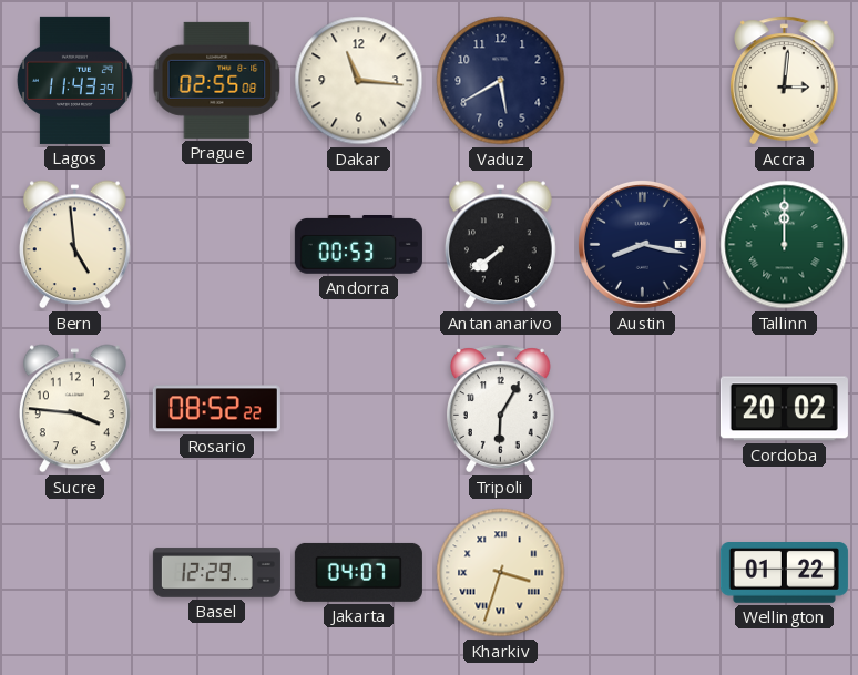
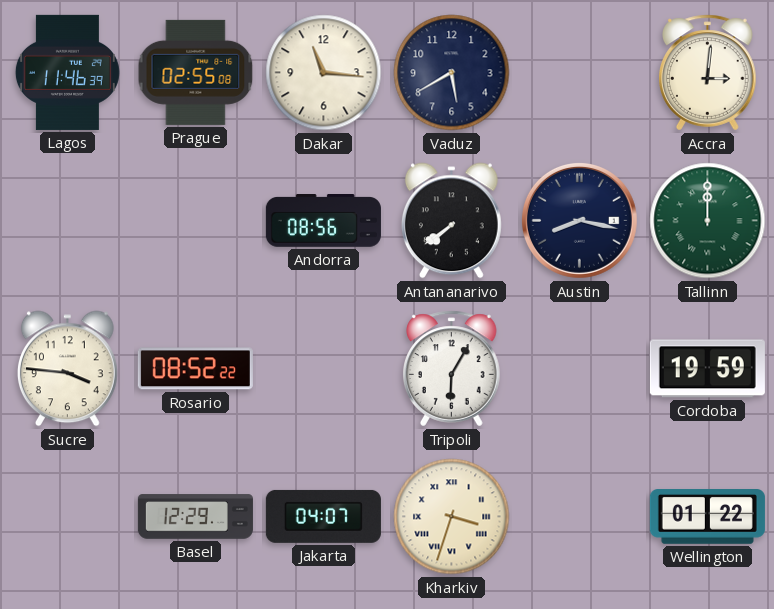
Lagos: 11:43 -> 11:46 (67, 72)
Bern: 4:59 -> none (74, 245)
Andorra: 00:53 -> 08:56 (323, 221)
Cordoba: 20:02 -> 19:59 (707, 369)
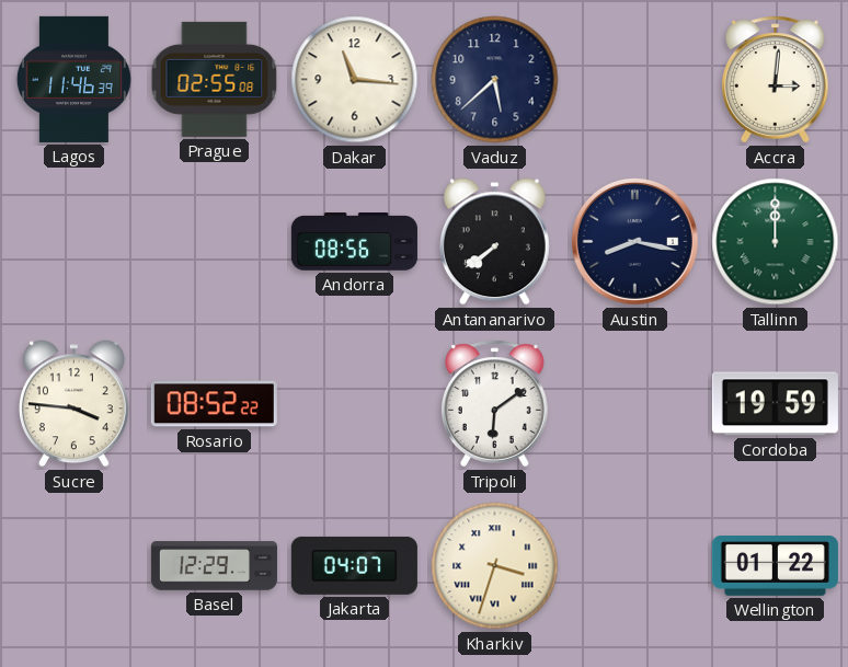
Vaduz: 5:40 -> 5:38 (495, 80)
Tripoli: 6:05 -> 6:09 (495, 404)
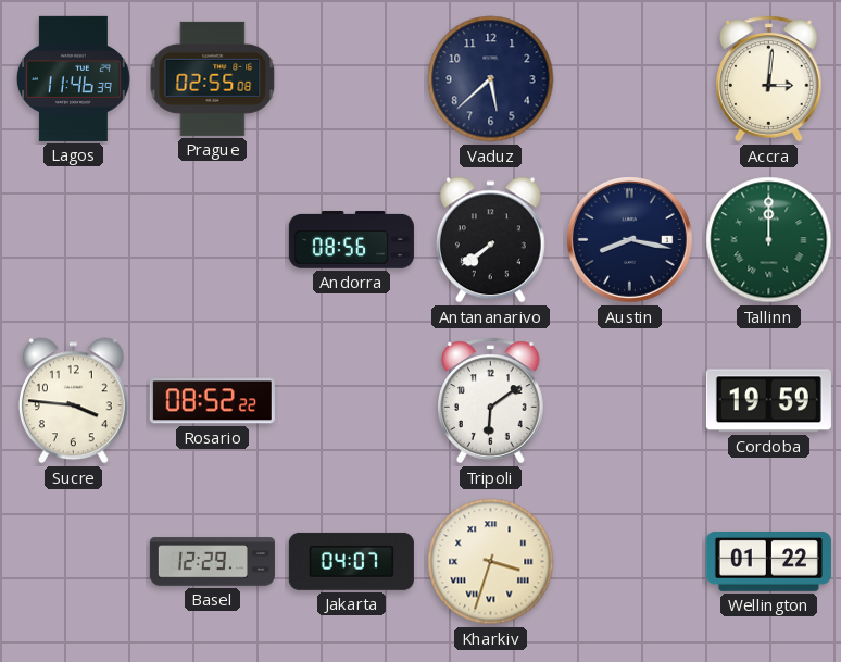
Dakar: 11:16 -> none (355, 80)
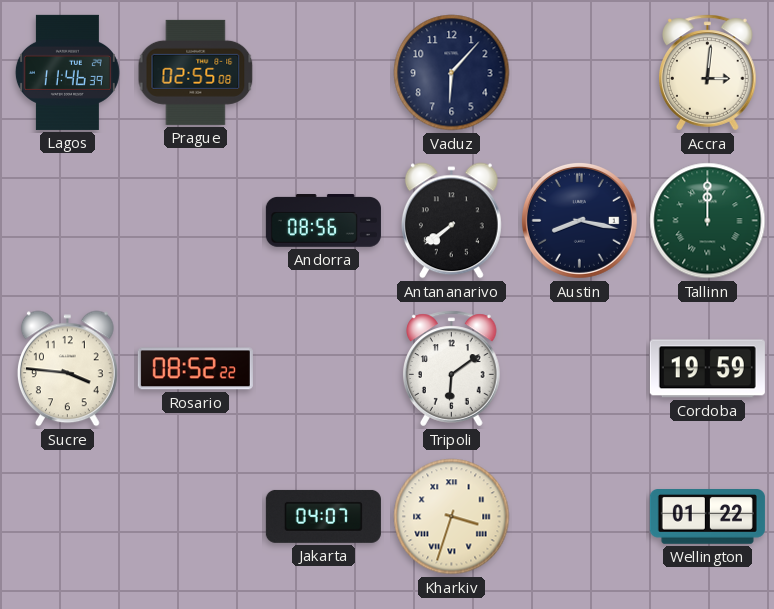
Vaduz: 5:38 -> 6:07 (452, 73)
Basel: 12:29 -> none (212, 562)
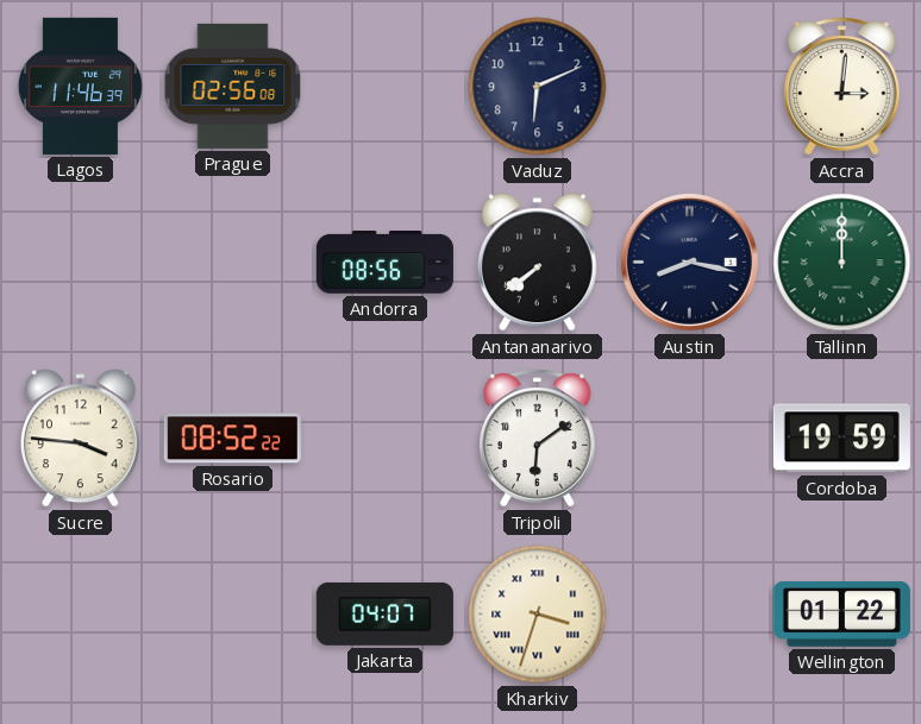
Prague: 02:55 -> 02:56 (233, 86)
Vaduz: 6:07 -> 6:11 (538, 87)
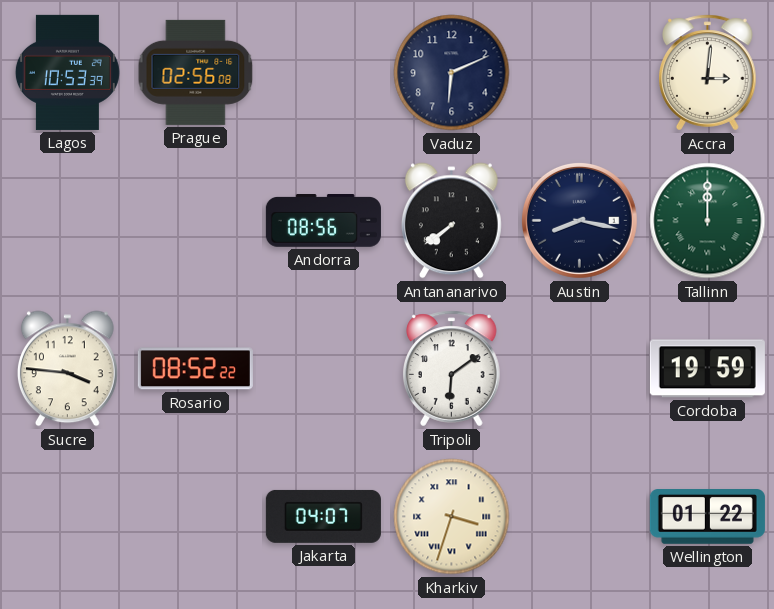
Lagos: 11:46 -> 10:53 (67, 72)
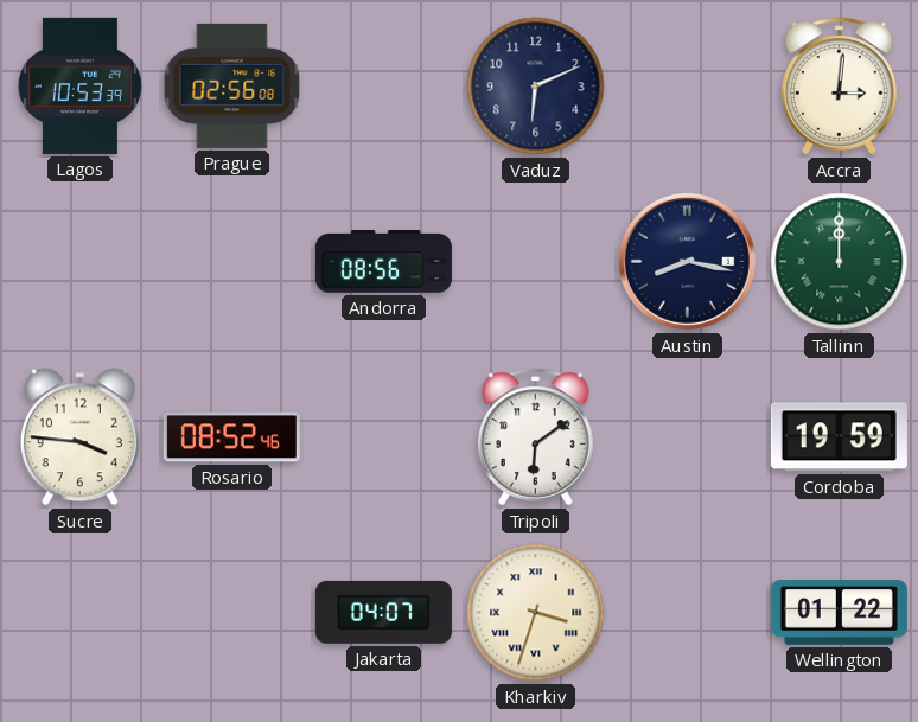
Antananarivo: 7:39 -> none (451, 221)
Rosario: 08:52:22 -> 08:52:46 (231, 437)
